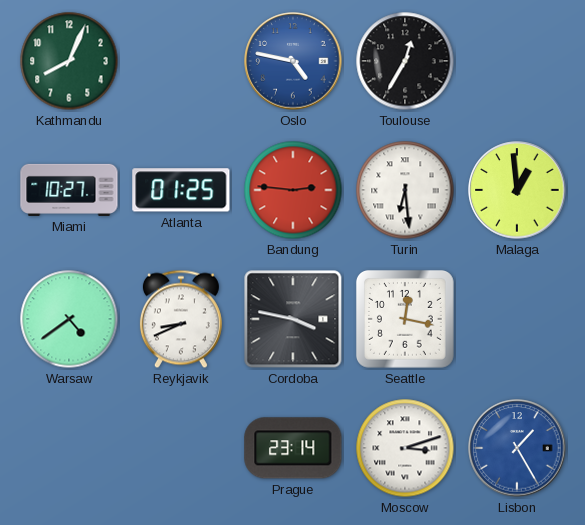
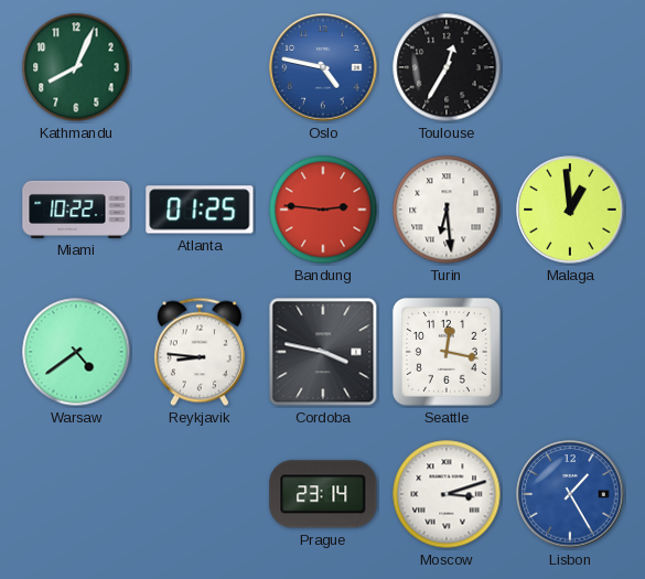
Miami: 10:27 -> 10:22 (76, 210)
Reykjavik: 8:41 -> 8:46 (200, 352)
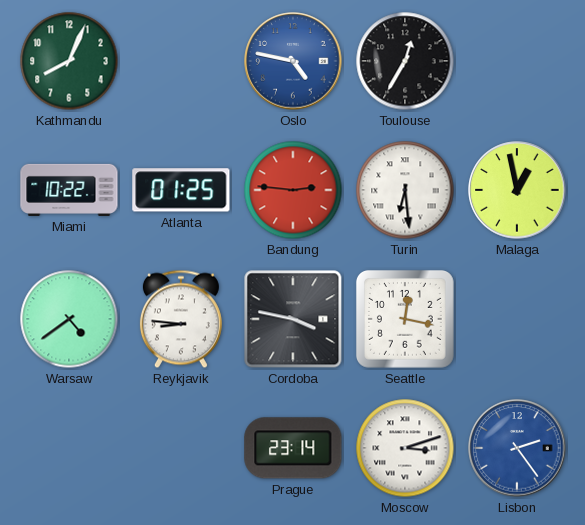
Malaga: 12:59 -> 12:58 (517, 190)
Lisbon: 1:25 -> 2:24 (517, 448)
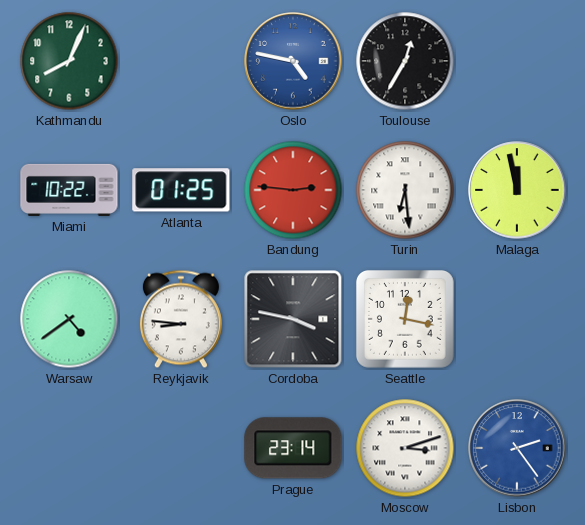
Malaga: 12:58 -> 11:58 (517, 190)
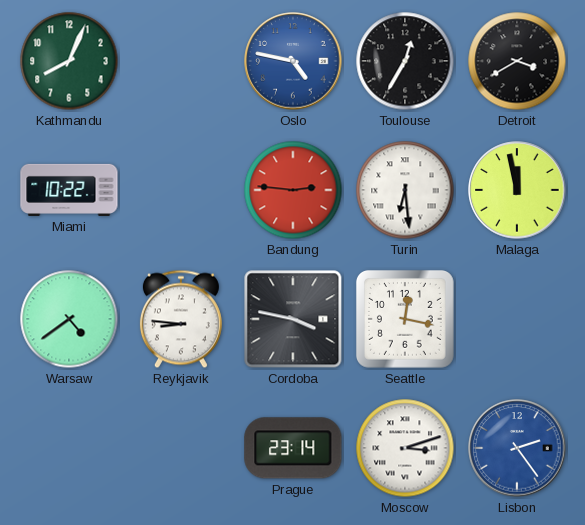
Detroit: none -> 3:40 (517, 61)
Atlanta: 01:25 -> none (181, 190)
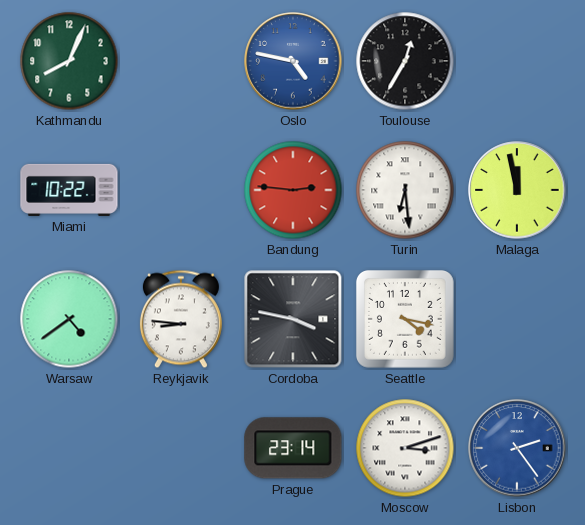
Detroit: 3:40 -> none (517, 61)
Seattle: 12:17 -> 4:17 (405, 319)
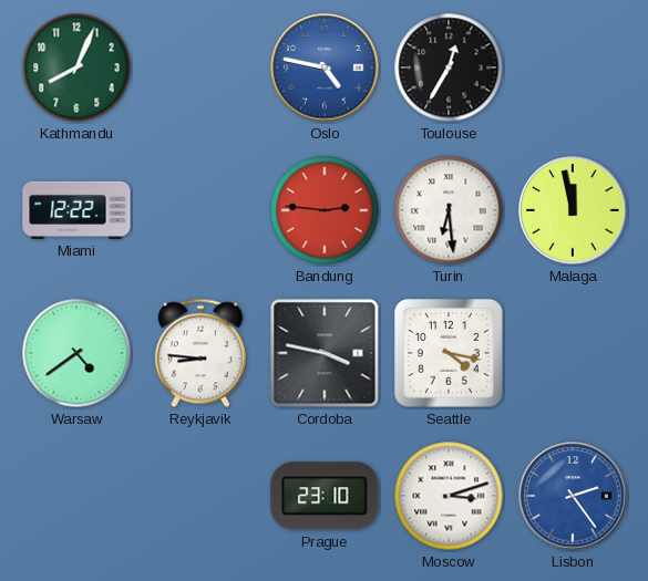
Miami: 10:22 -> 12:22 (76, 210)
Prague: 23:14 -> 23:10 (325, 496)
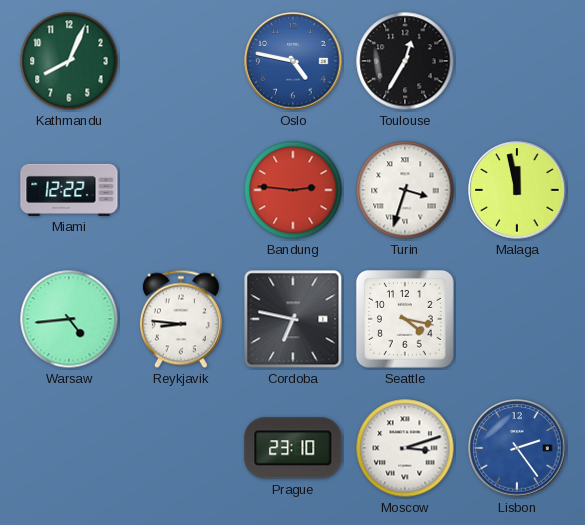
Turin: 6:29 -> 3:33 (405, 190)
Warsaw: 4:39 -> 4:44 (69, 319)
Cordoba: 3:47 -> 6:47 (293, 319)
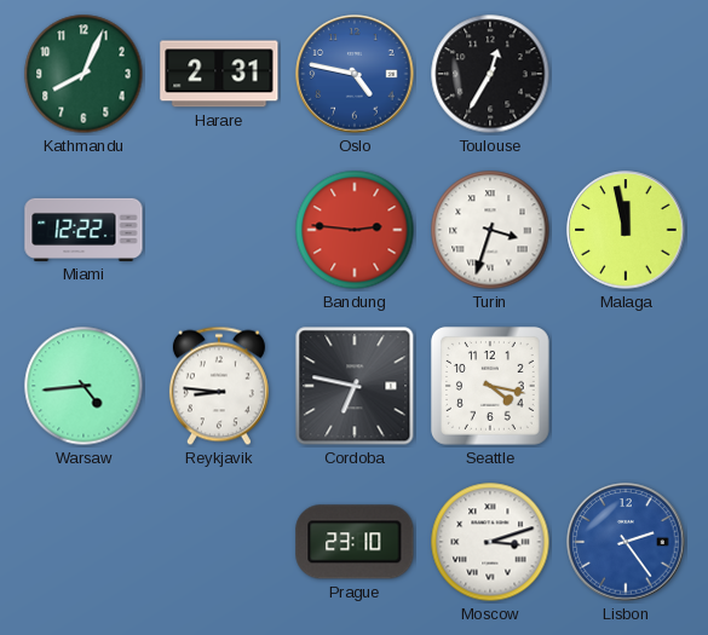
Harare: none -> 2:31 (219, 74)
